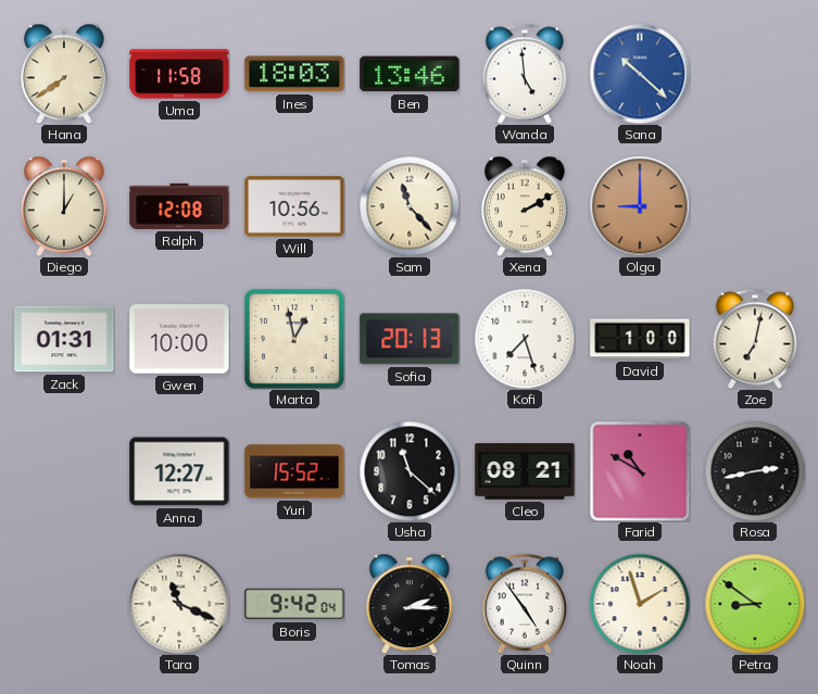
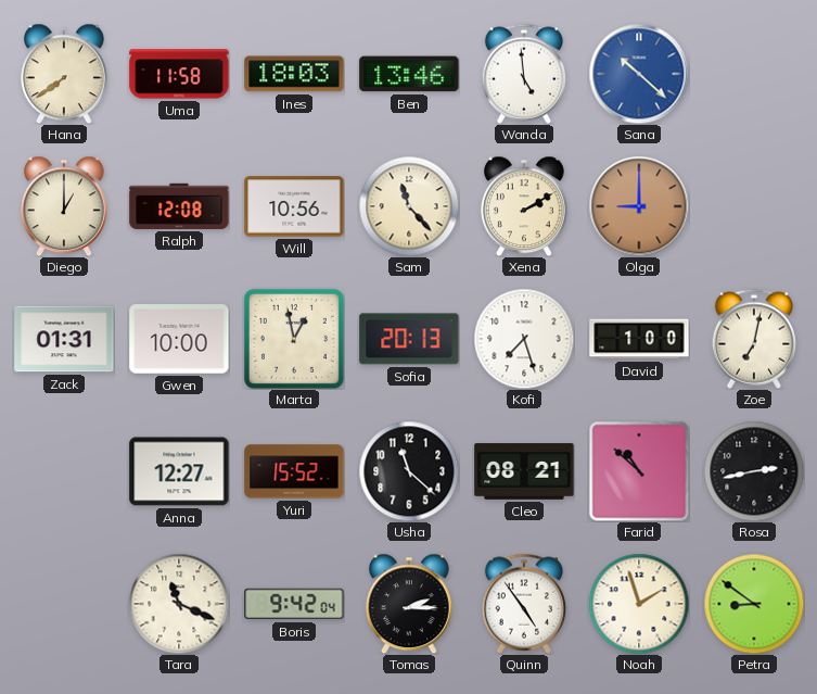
Farid: 10:50 -> 10:52 (639, 471)
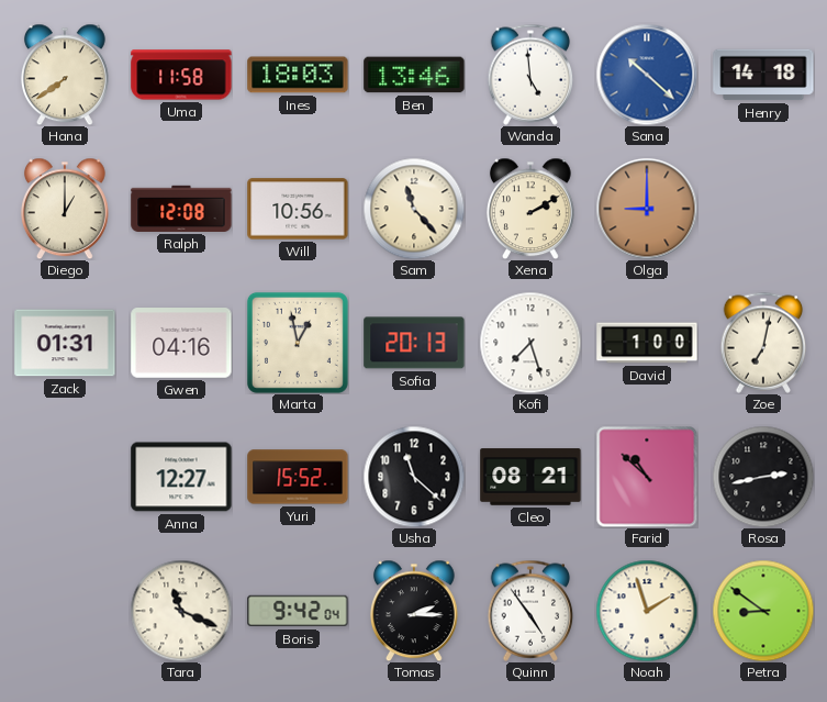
Henry: none -> 14:18 (763, 75)
Gwen: 10:00 -> 04:16 (181, 344)
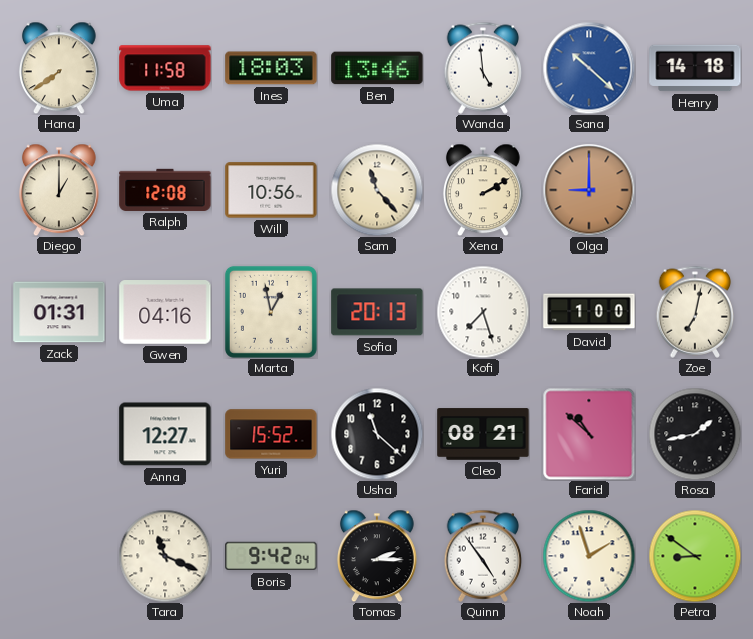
Rosa: 2:43 -> 1:43 (695, 434)
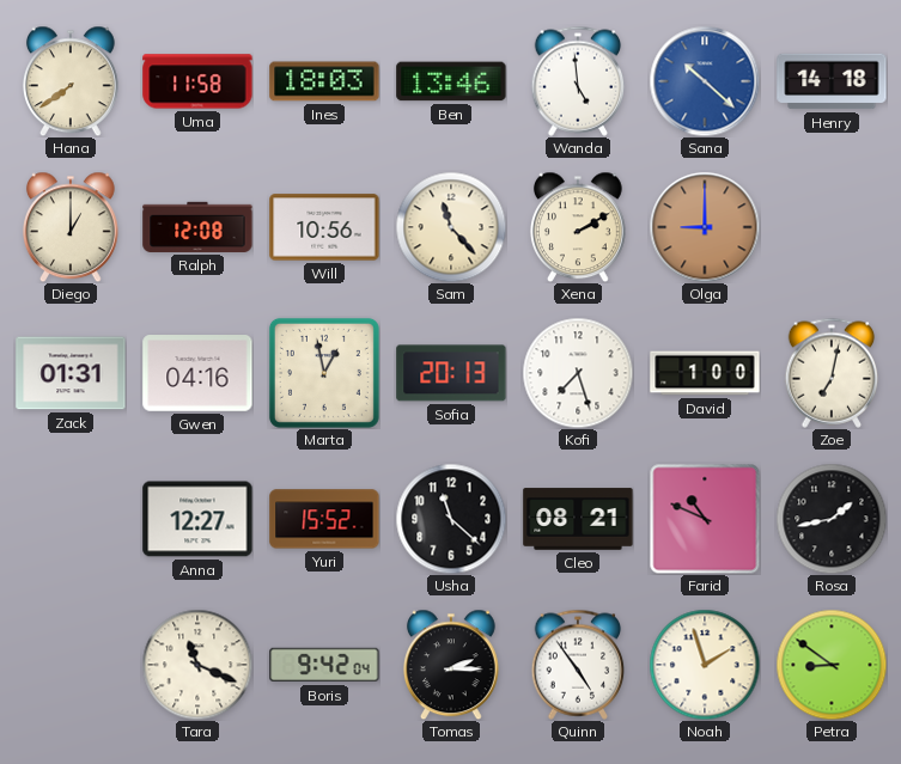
Farid: 10:52 -> 10:49 (705, 519)
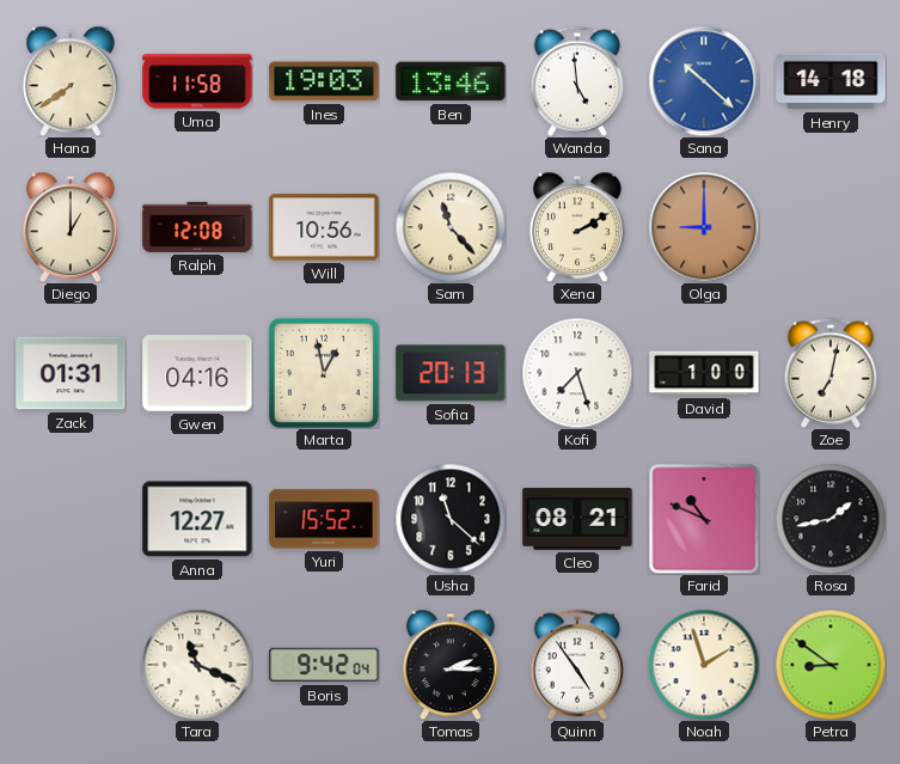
Ines: 18:03 -> 19:03 (324, 81)
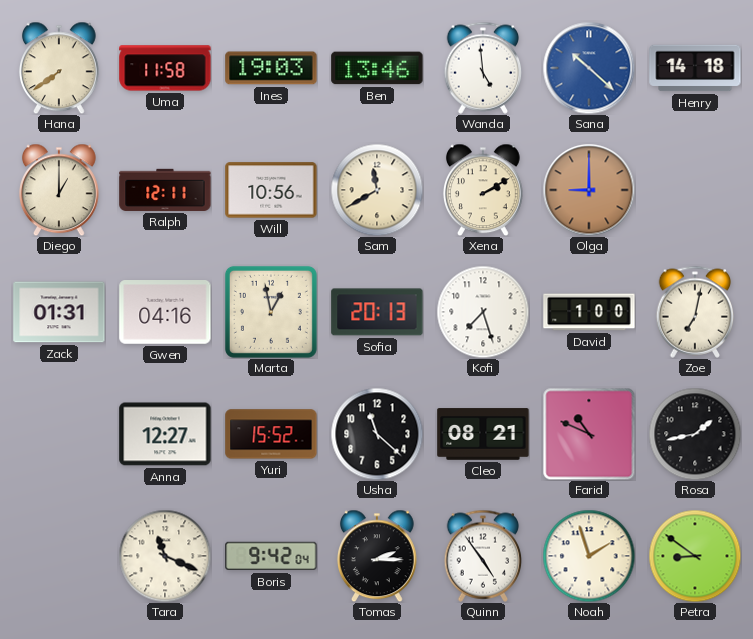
Ralph: 12:08 -> 12:11 (165, 190)
Sam: 11:23 -> 11:40 (377, 190)
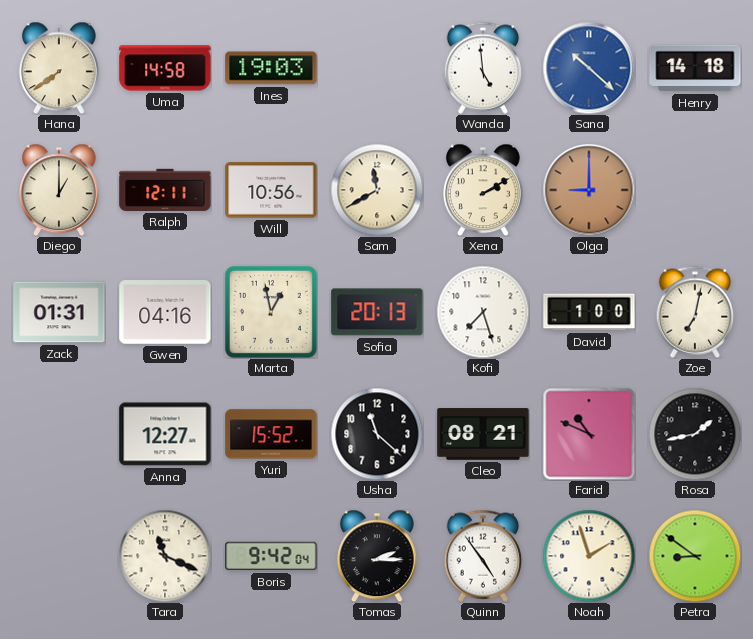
Uma: 11:58 -> 14:58 (165, 68)
Ben: 13:46 -> none (377, 68)
